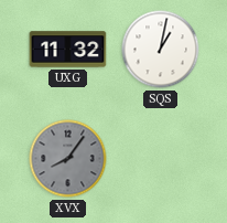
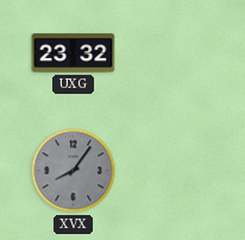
UXG: 11:32 -> 23:32 (74, 53)
SQS: 1:02 -> none (161, 50)
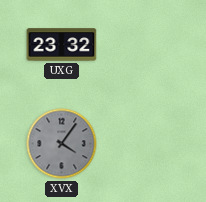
XVX: 8:06 -> 4:06 (62, 144)
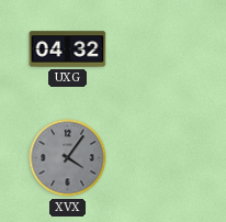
UXG: 23:32 -> 04:32 (68, 49)
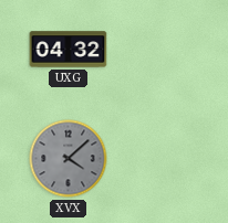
XVX: 4:06 -> 4:08 (69, 159)
